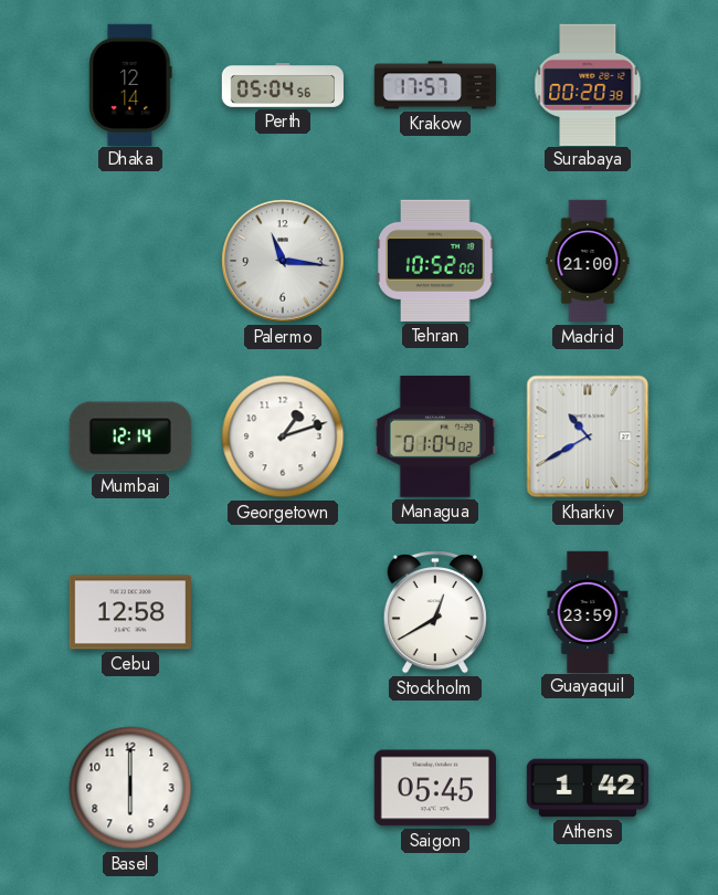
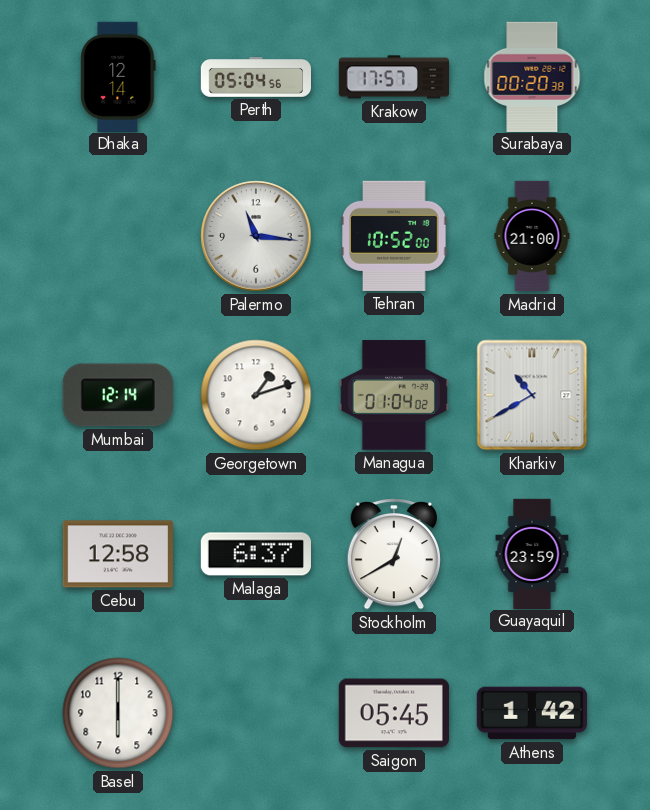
Malaga: none -> 6:37 (256, 554)
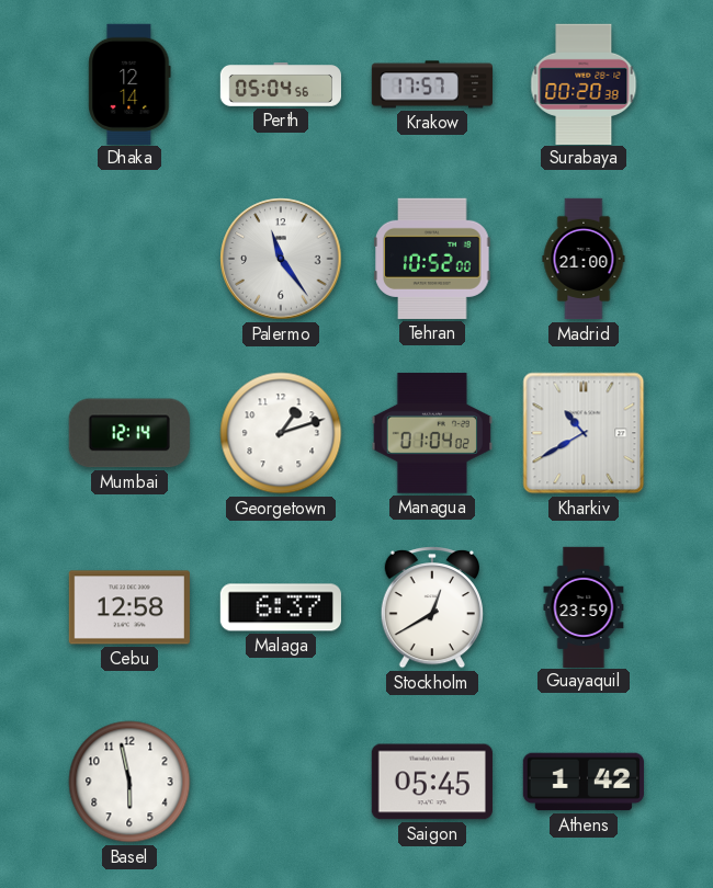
Palermo: 11:16 -> 11:24 (281, 259)
Basel: 6:00 -> 5:58 (129, 782)
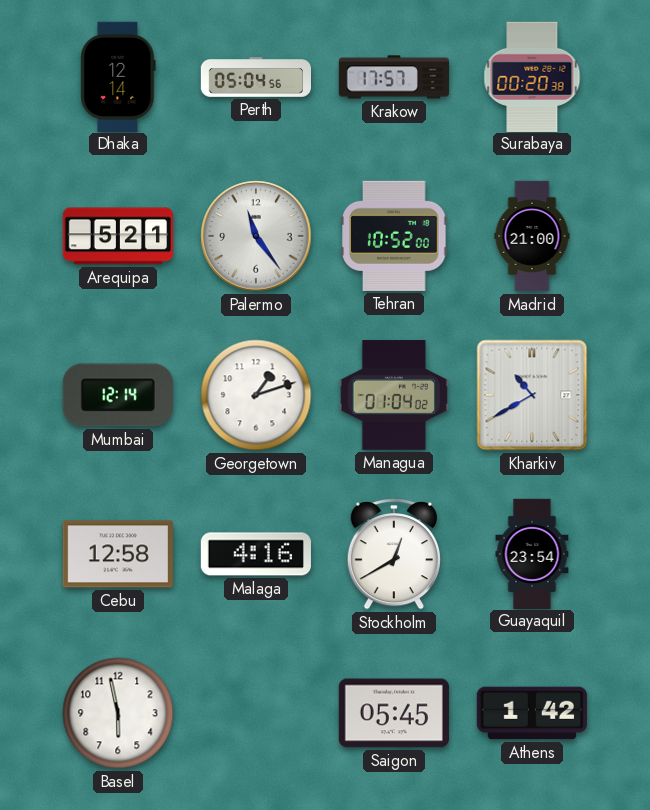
Arequipa: none -> 5:21 (117, 236)
Malaga: 6:37 -> 4:16 (256, 554)
Guayaquil: 23:59 -> 23:54 (532, 553)
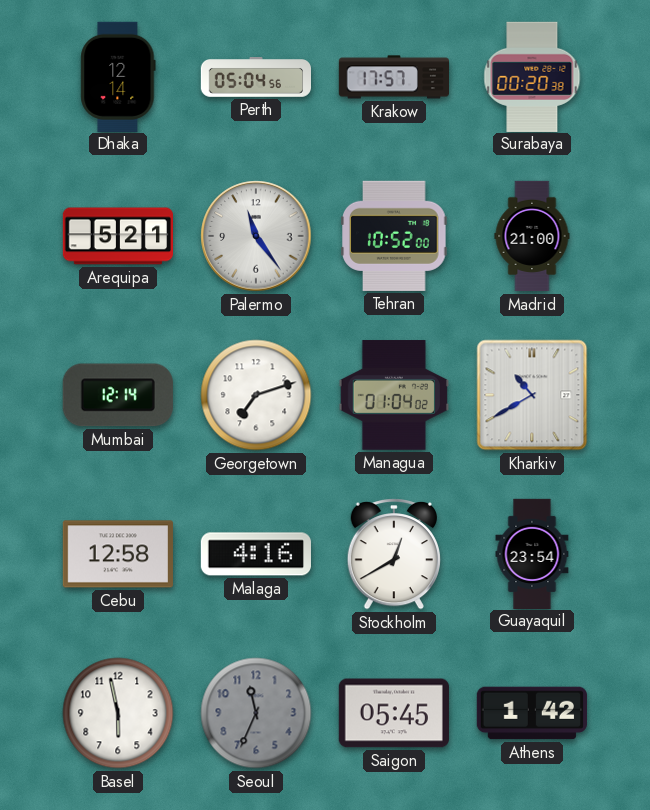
Georgetown: 1:12 -> 7:12 (256, 395)
Seoul: none -> 11:34 (256, 713)
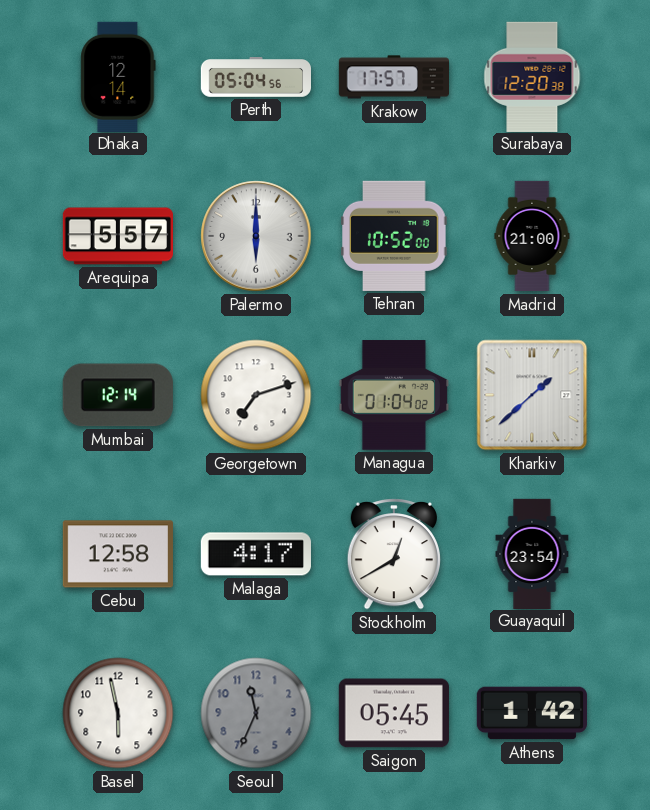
Surabaya: 00:20 -> 12:20 (532, 76)
Arequipa: 5:21 -> 5:57 (117, 236)
Palermo: 11:24 -> 6:00 (256, 236)
Kharkiv: 10:40 -> 1:38 (532, 395)
Malaga: 4:16 -> 4:17 (256, 554)
